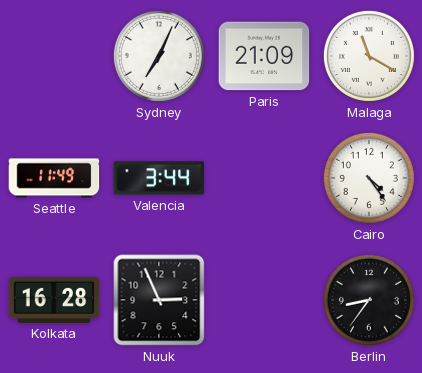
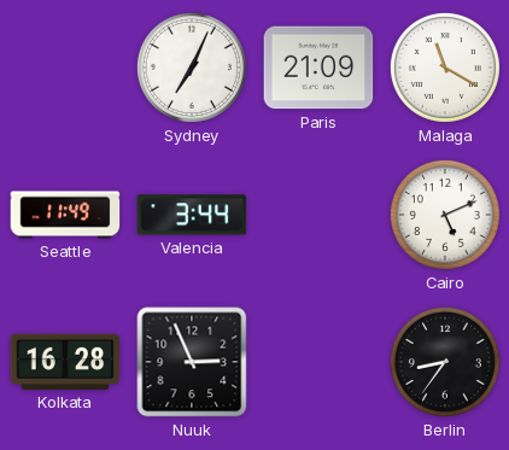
Cairo: 4:24 -> 5:11 (445, 215)
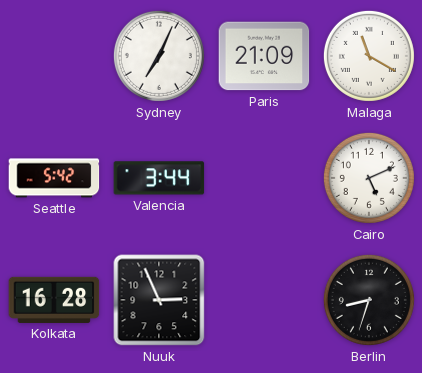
Seattle: 11:49 -> 5:42 (54, 178)
Berlin: 8:36 -> 8:33 (369, 300)
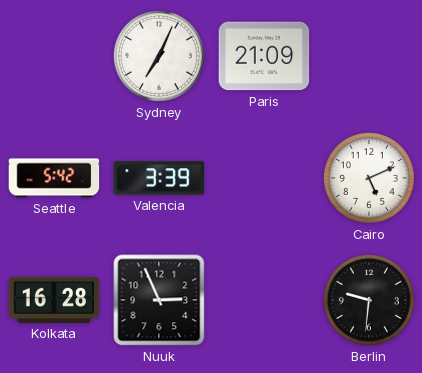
Malaga: 11:20 -> none (369, 56)
Valencia: 3:44 -> 3:39 (159, 178)
Berlin: 8:33 -> 9:31 (369, 300)
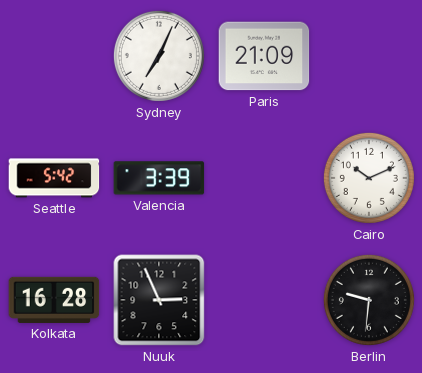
Cairo: 5:11 -> 10:11 (369, 178)
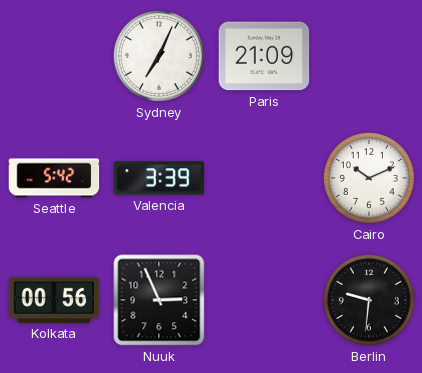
Kolkata: 16:28 -> 00:56 (54, 300)
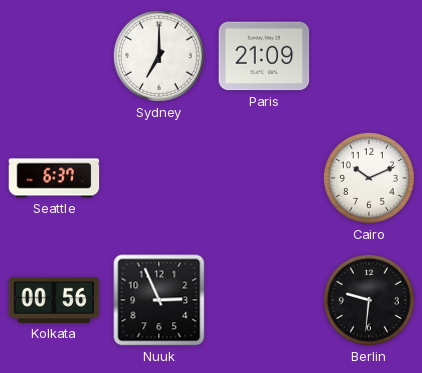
Sydney: 7:04 -> 7:00 (159, 56)
Seattle: 5:42 -> 6:37 (54, 178)
Valencia: 3:39 -> none (159, 178)
